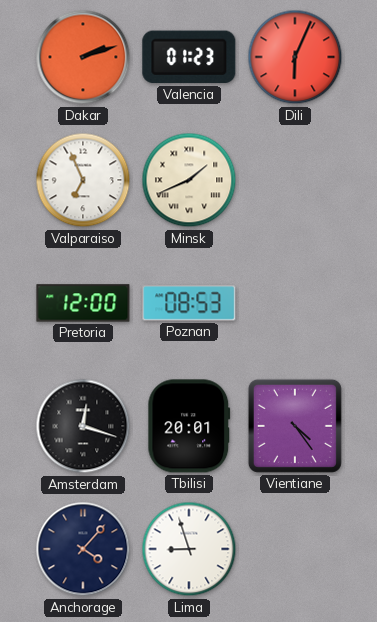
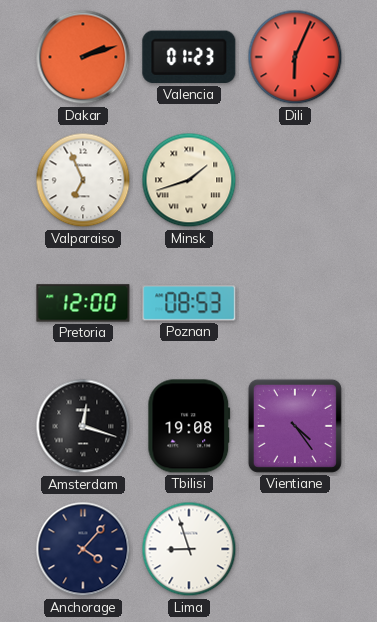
Minsk: 1:41 -> 1:42 (189, 180)
Tbilisi: 20:01 -> 19:08 (189, 426)
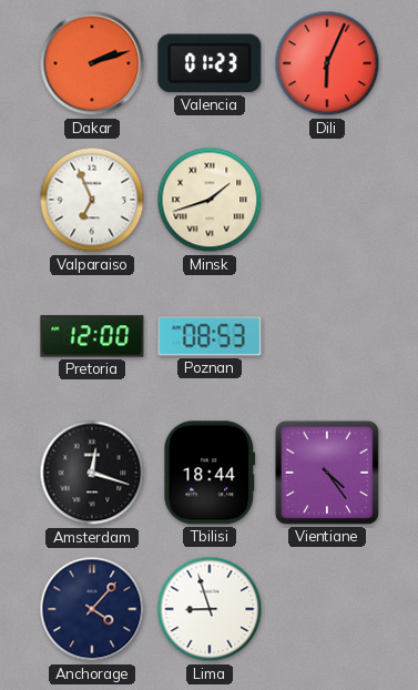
Tbilisi: 19:08 -> 18:44 (210, 473)
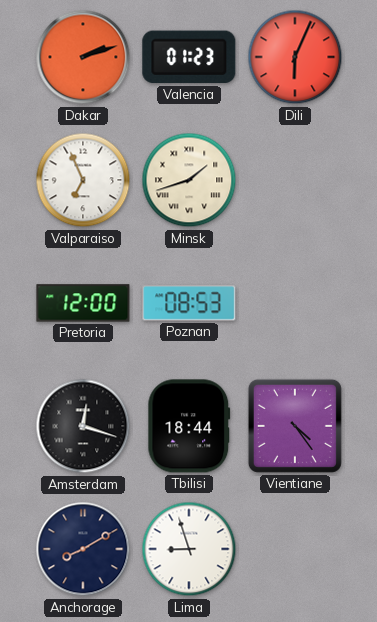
Anchorage: 4:07 -> 8:10 (83, 549)
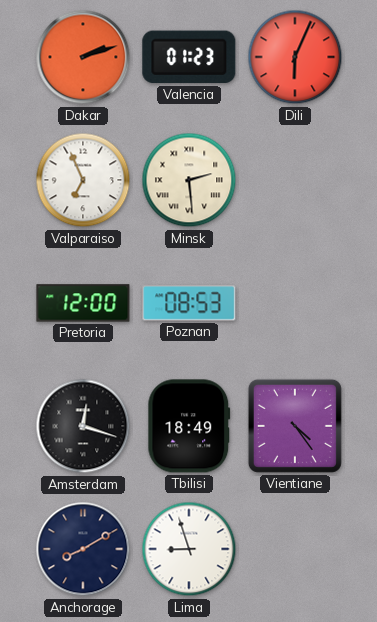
Minsk: 1:42 -> 2:29 (189, 180)
Tbilisi: 18:44 -> 18:49 (189, 426)
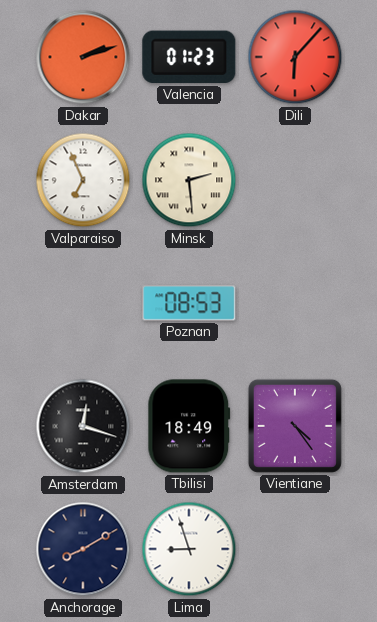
Dili: 6:04 -> 6:07 (295, 57)
Pretoria: 12:00 -> none (83, 303)
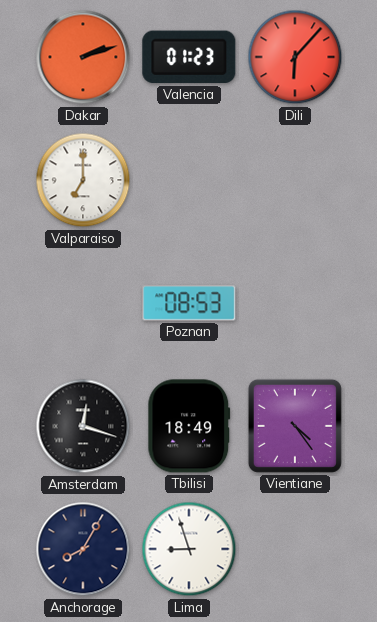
Valparaiso: 6:56 -> 7:00 (83, 180)
Minsk: 2:29 -> none (189, 180)
Anchorage: 8:10 -> 8:05 (83, 549)
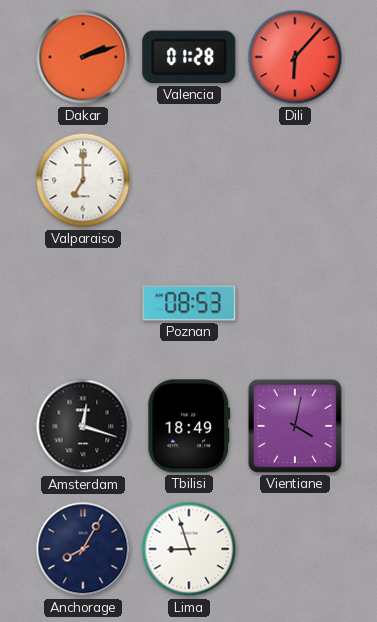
Valencia: 01:23 -> 01:28 (189, 57)
Vientiane: 4:24 -> 4:02 (295, 426)
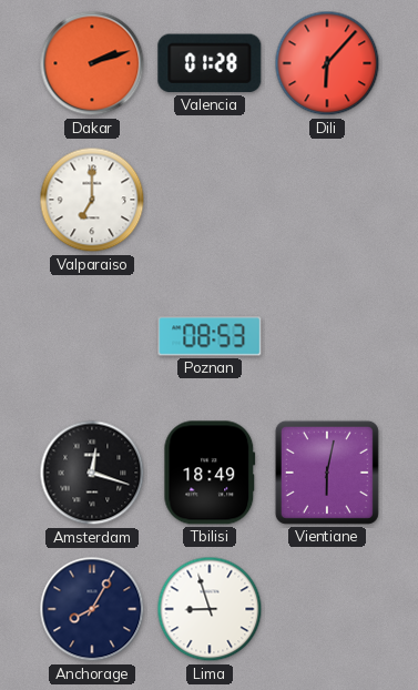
Vientiane: 4:02 -> 6:02 (327, 473)
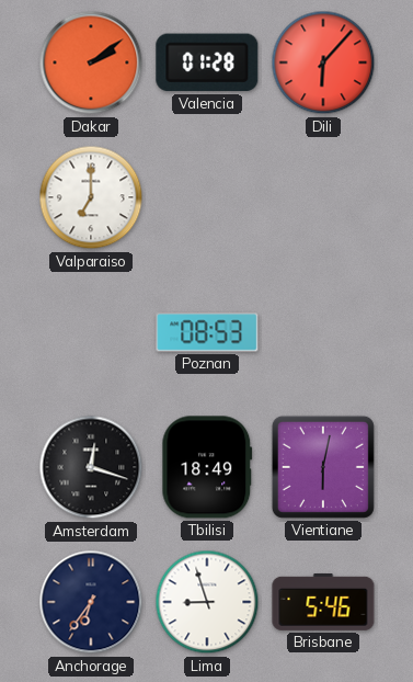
Dakar: 2:12 -> 2:09 (91, 62)
Anchorage: 8:05 -> 6:36 (91, 602)
Brisbane: none -> 5:46 (323, 602)
